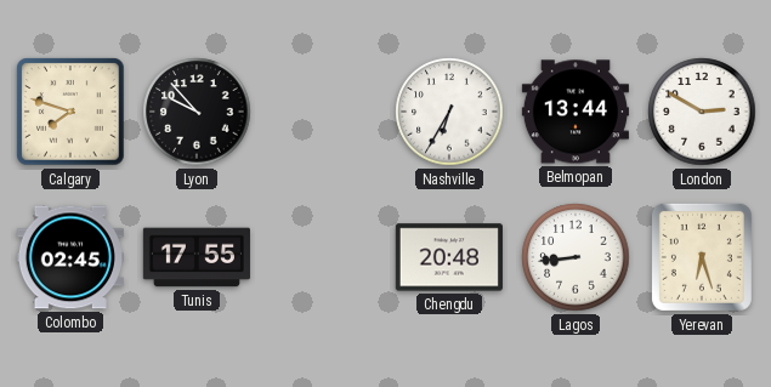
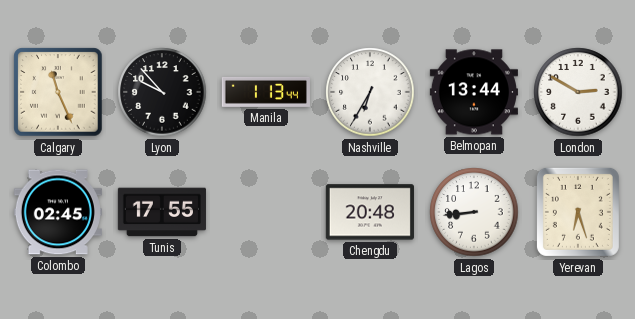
Calgary: 7:48 -> 11:26 (58, 92)
Manila: none -> 1:13 (266, 92)
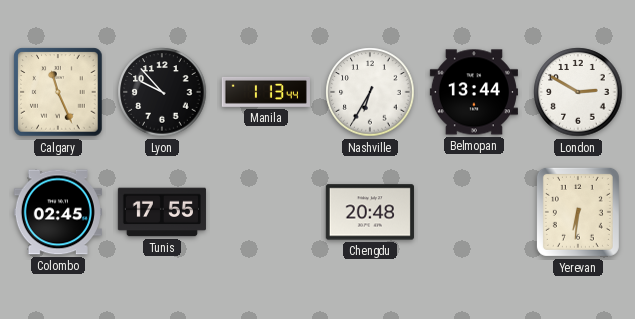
Lagos: 8:44 -> none (474, 212)
Yerevan: 6:27 -> 6:31 (578, 212)
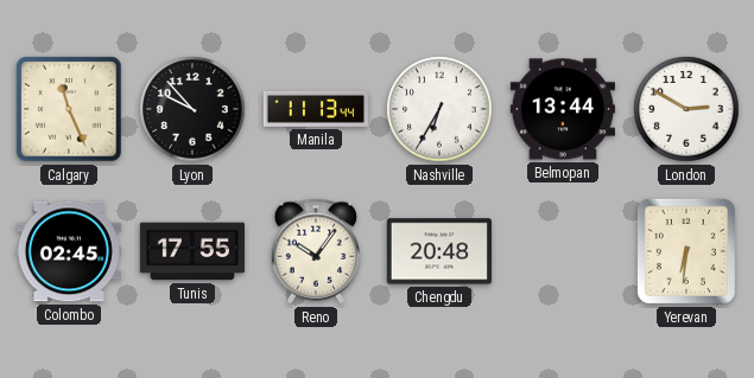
Manila: 1:13 -> 11:13 (316, 109)
Reno: none -> 10:06 (316, 251)
